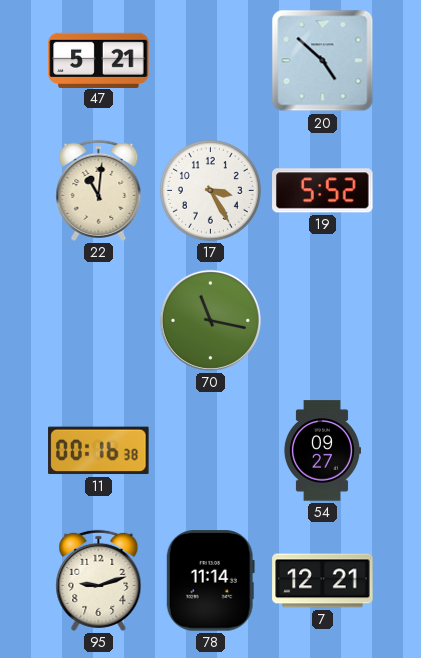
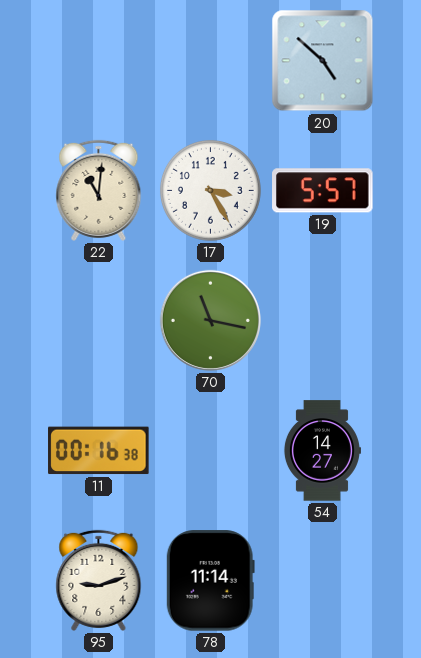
47: 5:21 -> none (99, 60)
19: 5:52 -> 5:57 (323, 191)
54: 09:27 -> 14:27 (322, 451)
7: 12:21 -> none (323, 581)
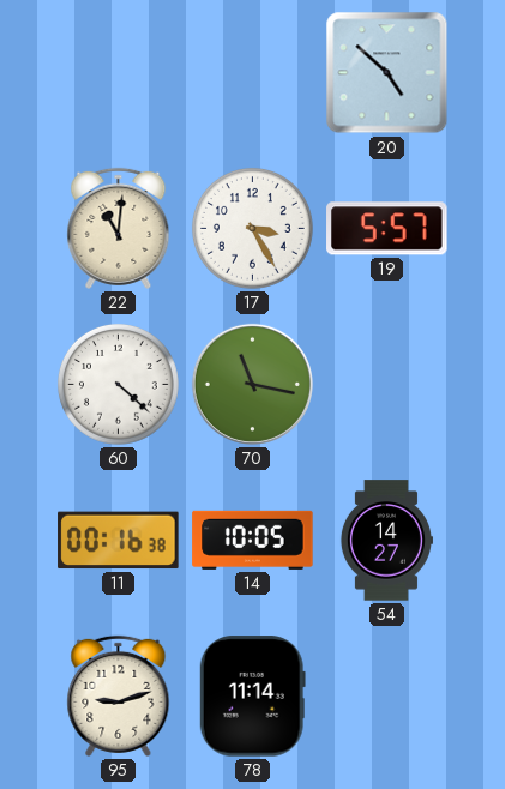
60: none -> 4:22 (118, 384)
14: none -> 10:05 (253, 540)
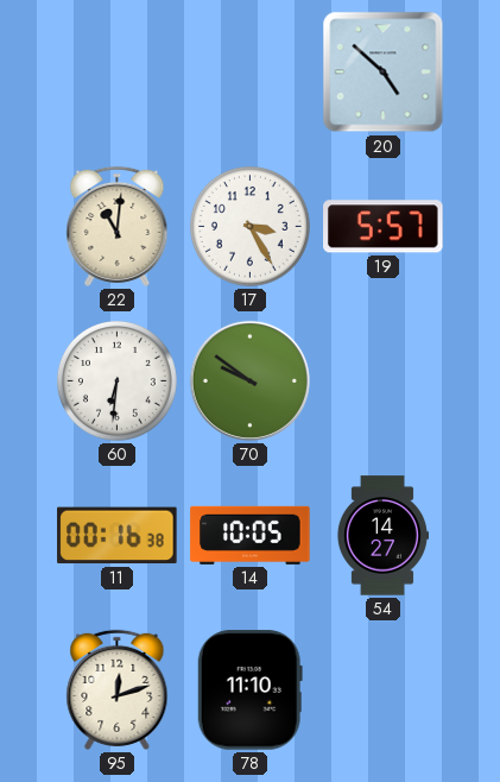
60: 4:22 -> 6:31 (116, 380)
70: 11:17 -> 9:51 (249, 380)
95: 9:12 -> 12:12 (118, 689)
78: 11:14 -> 11:10 (249, 690)
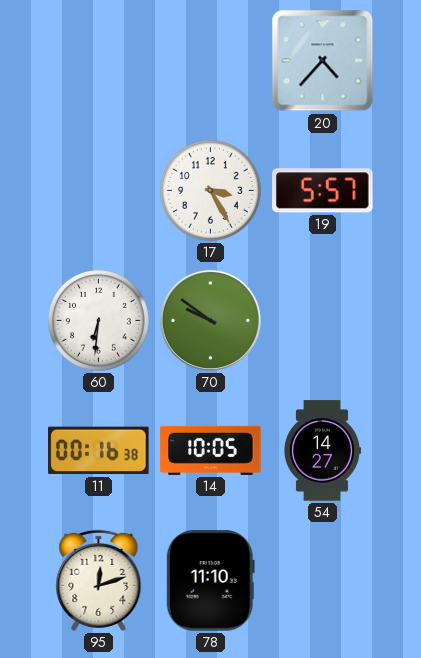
20: 4:52 -> 4:37 (323, 61)
22: 11:01 -> none (118, 226)
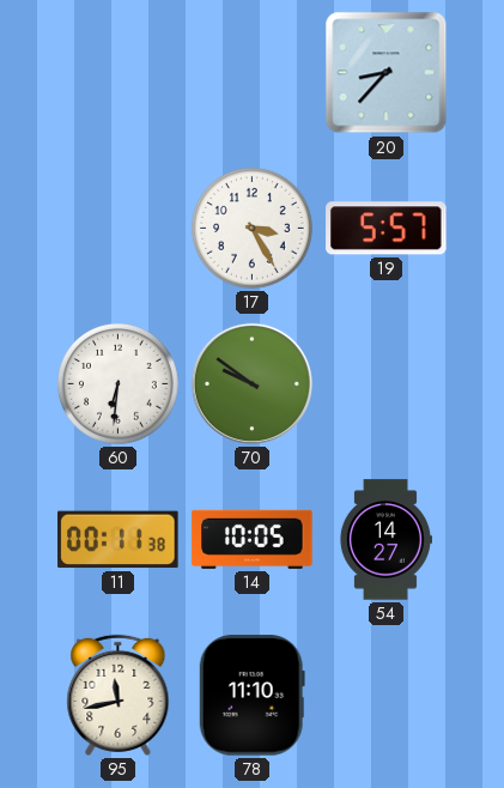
20: 4:37 -> 8:37 (387, 73)
11: 00:16 -> 00:11 (119, 540)
95: 12:12 -> 11:43 (119, 695)
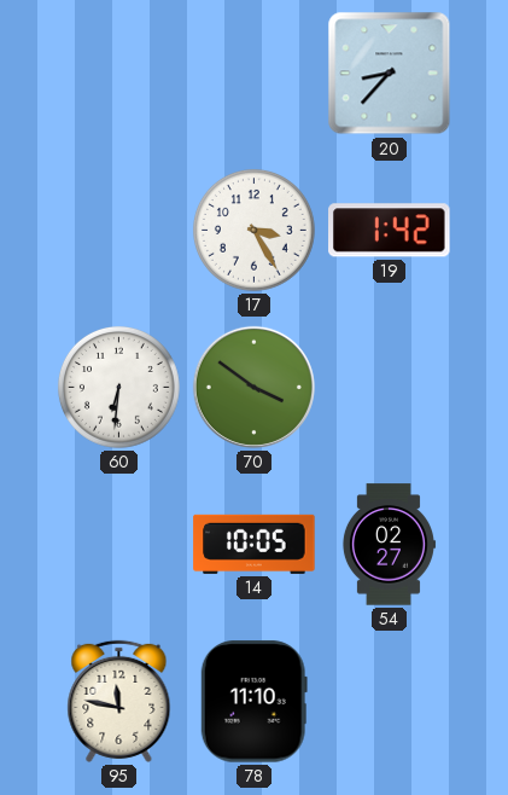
19: 5:57 -> 1:42 (390, 231)
70: 9:51 -> 3:51 (253, 387)
11: 00:11 -> none (119, 540)
54: 14:27 -> 02:27 (389, 545)
95: 11:43 -> 11:47 (119, 701)
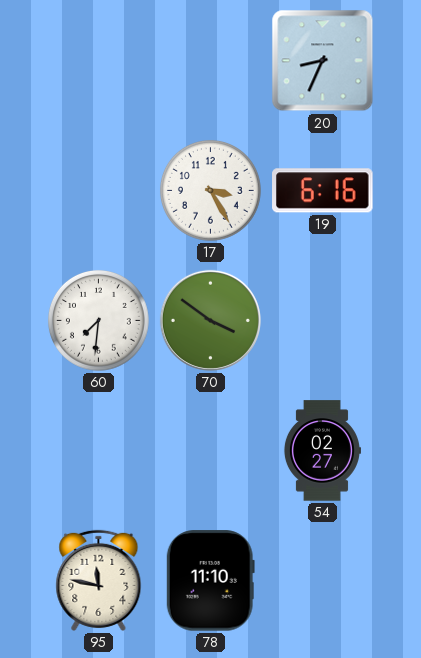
20: 8:37 -> 8:34 (323, 61)
19: 1:42 -> 6:16 (323, 191)
60: 6:31 -> 7:31 (98, 320)
14: 10:05 -> none (255, 544)
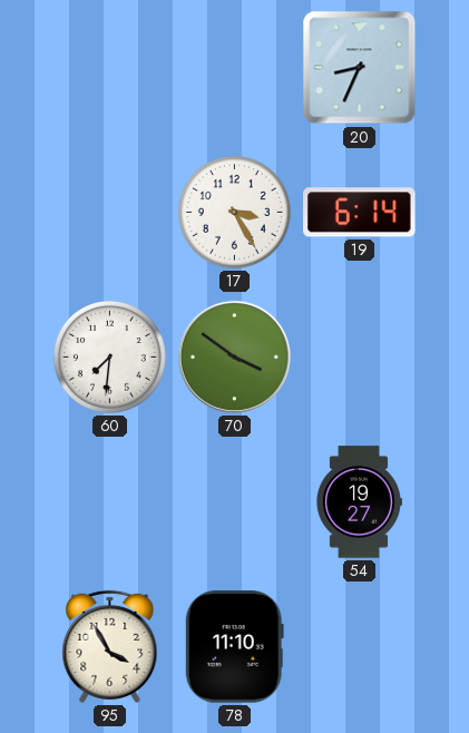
19: 6:16 -> 6:14 (360, 213)
54: 02:27 -> 19:27 (359, 502)
95: 11:47 -> 3:55 (110, 646)
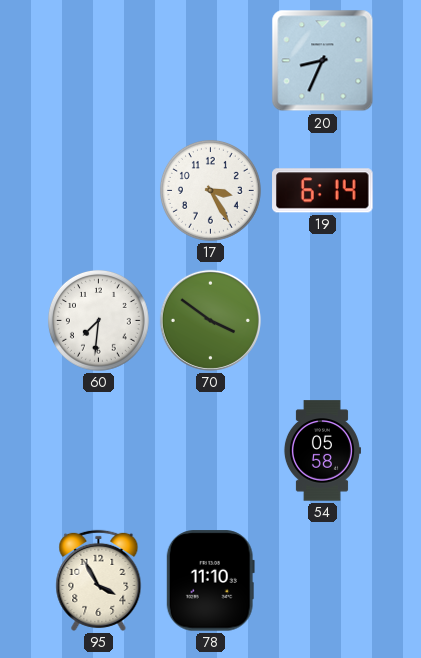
54: 19:27 -> 05:58 (322, 451)
